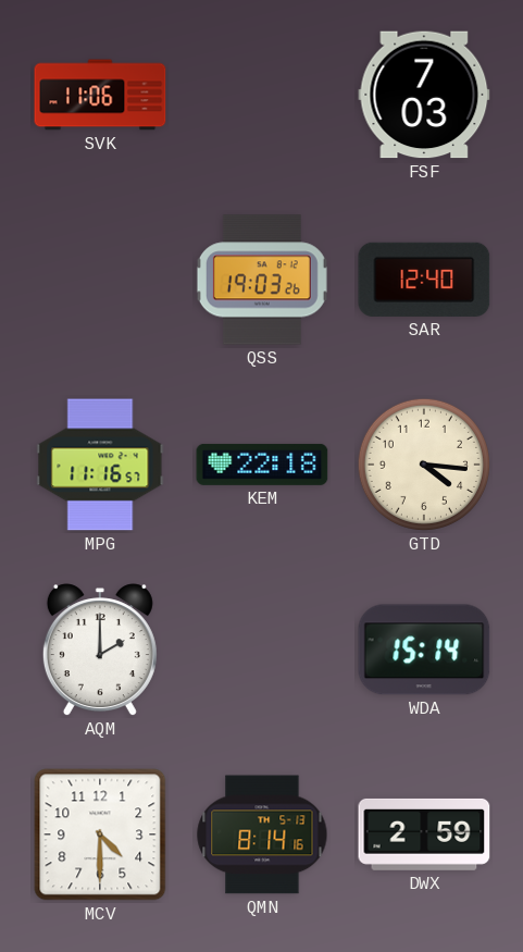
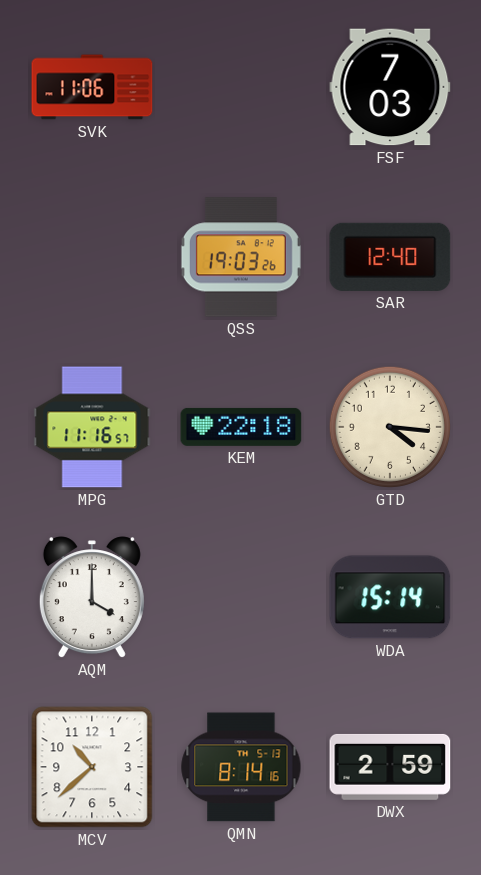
AQM: 2:00 -> 4:00 (92, 598)
MCV: 4:30 -> 10:38 (92, 767)
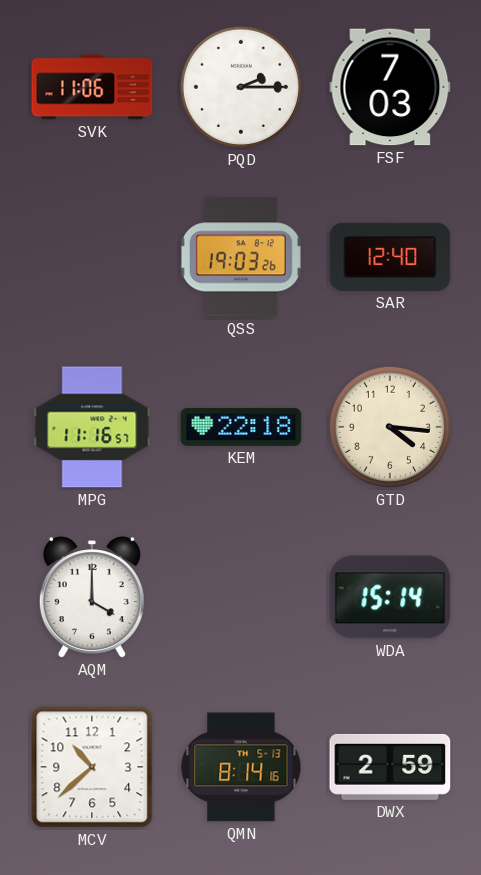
PQD: none -> 2:15 (241, 87)
